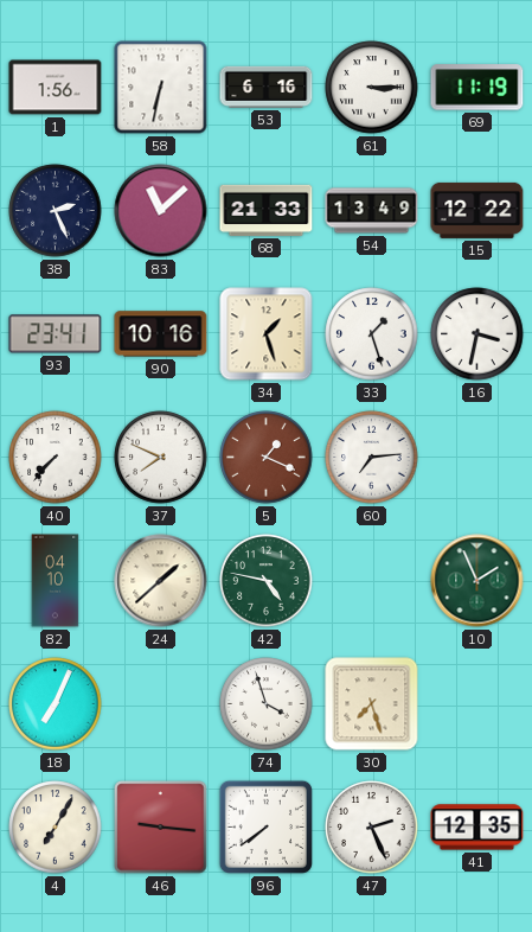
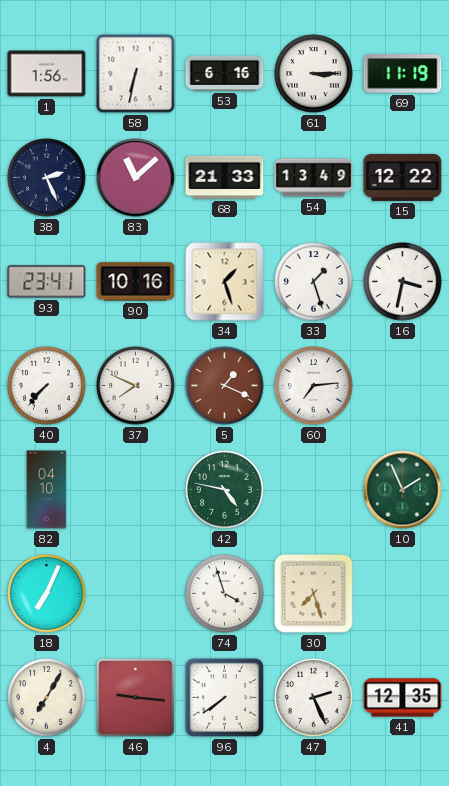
24: 1:38 -> none (161, 581)
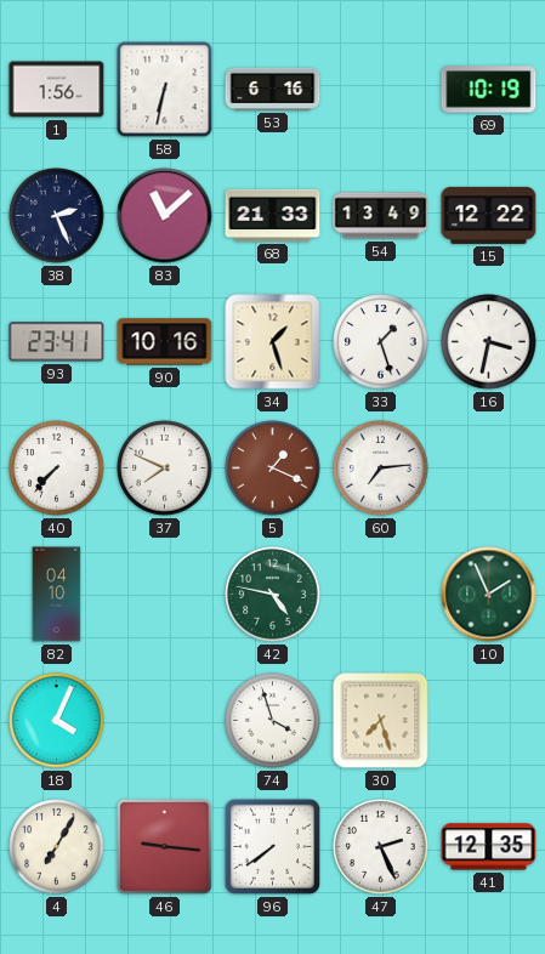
61: 3:15 -> none (314, 74)
69: 11:19 -> 10:19 (489, 90)
18: 7:04 -> 4:04 (57, 721)
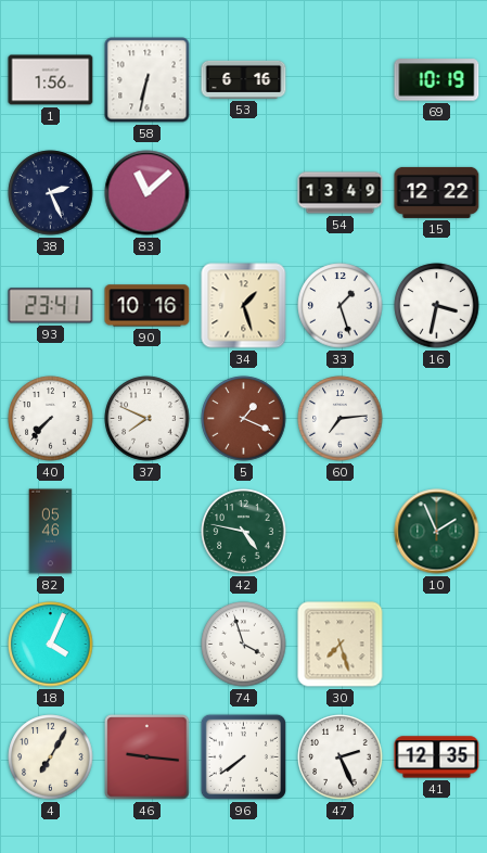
68: 21:33 -> none (273, 215)
82: 04:10 -> 05:46 (51, 532)
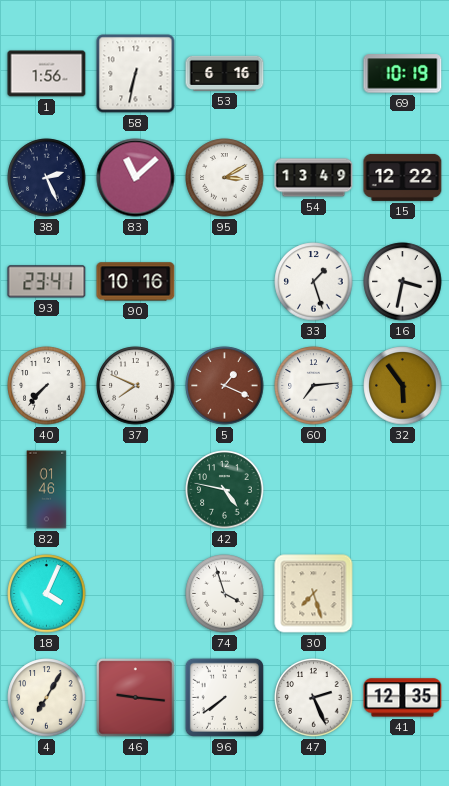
95: none -> 3:10 (225, 178)
34: 1:27 -> none (244, 306)
32: none -> 5:54 (403, 386)
82: 05:46 -> 01:46 (47, 490)
10: 1:56 -> none (437, 532)
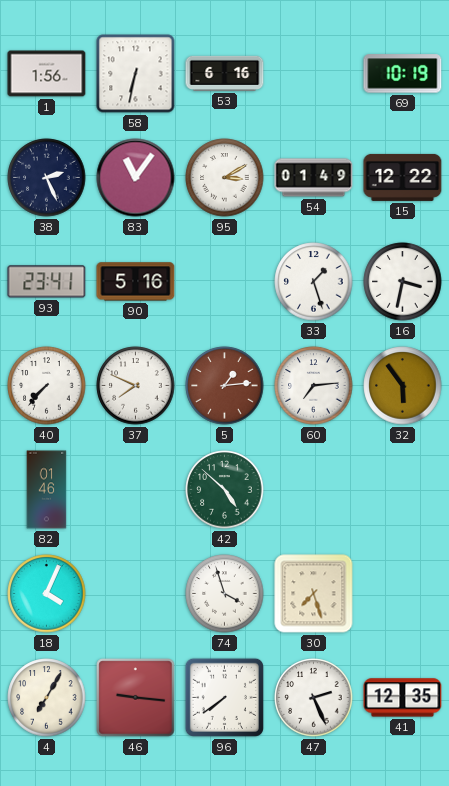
83: 11:08 -> 11:06 (136, 178)
54: 13:49 -> 01:49 (314, 178)
90: 10:16 -> 5:16 (136, 282)
5: 1:19 -> 1:14 (225, 386)
42: 4:47 -> 4:52 (225, 490)
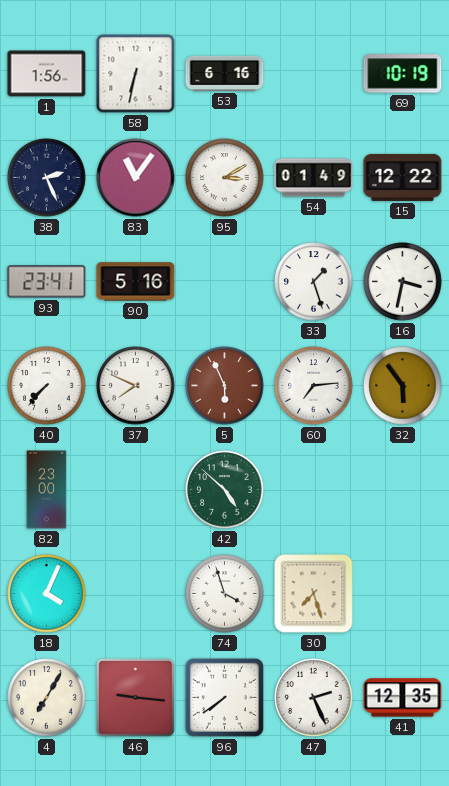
5: 1:14 -> 5:56 (225, 386)
82: 01:46 -> 23:00 (47, 490)
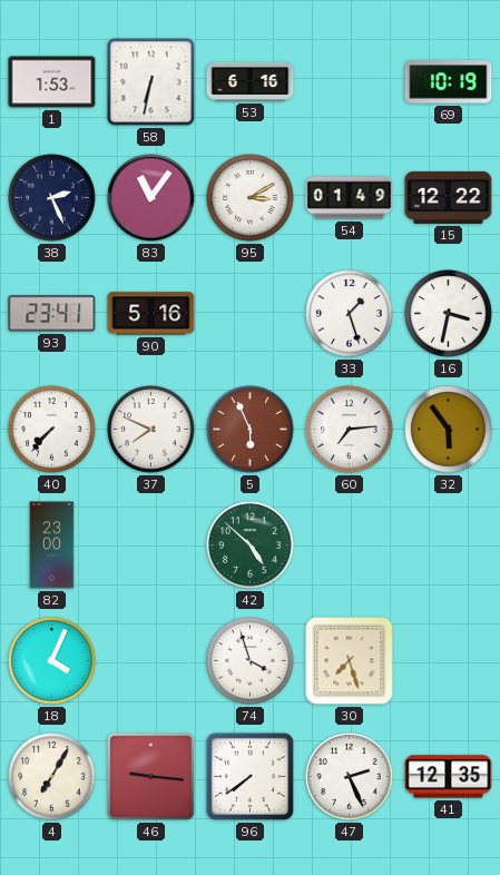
1: 1:56 -> 1:53 (52, 82)
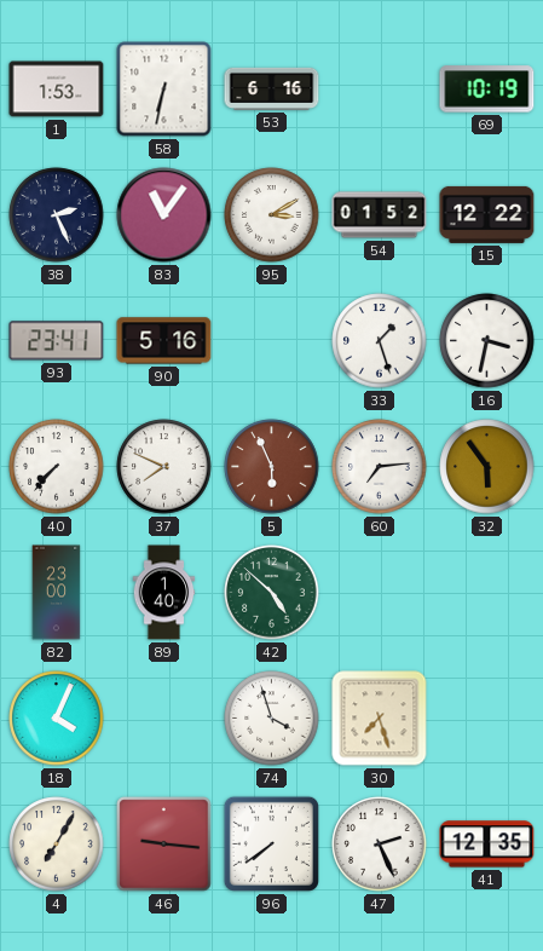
54: 01:49 -> 01:52 (380, 215)
89: none -> 1:40 (164, 593)
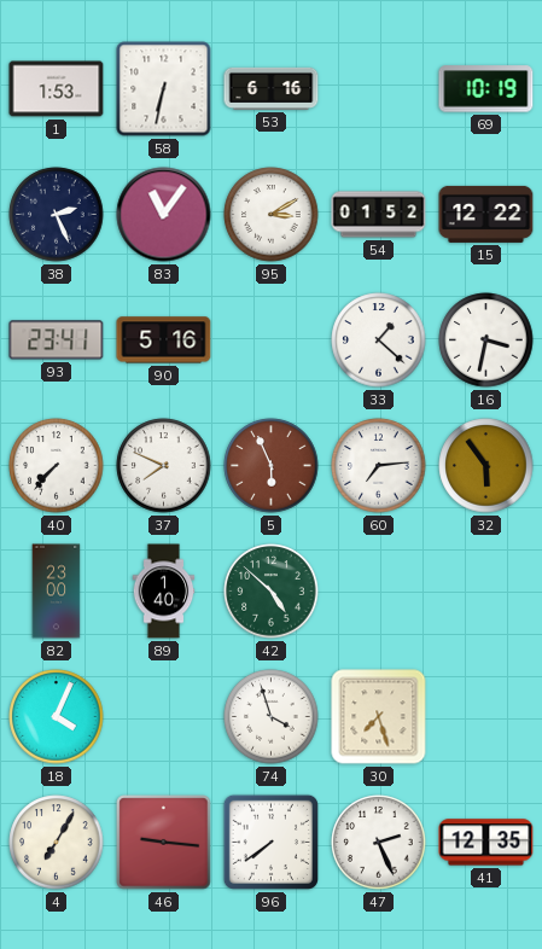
33: 1:27 -> 1:22 (379, 340)
